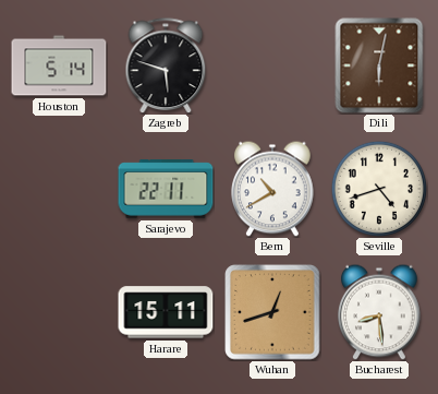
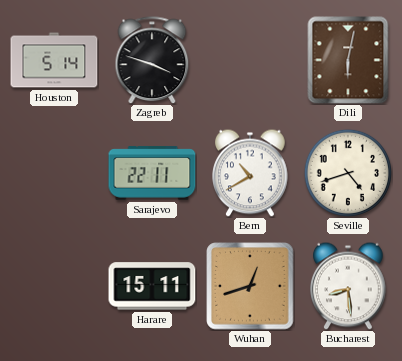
Zagreb: 5:48 -> 3:48 (152, 60)
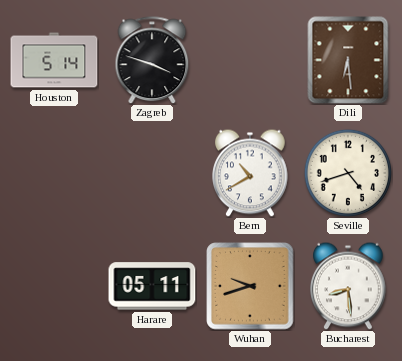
Dili: 6:02 -> 6:29 (348, 60)
Sarajevo: 22:11 -> none (152, 173)
Harare: 15:11 -> 05:11 (152, 286)
Wuhan: 12:42 -> 9:42 (250, 286)
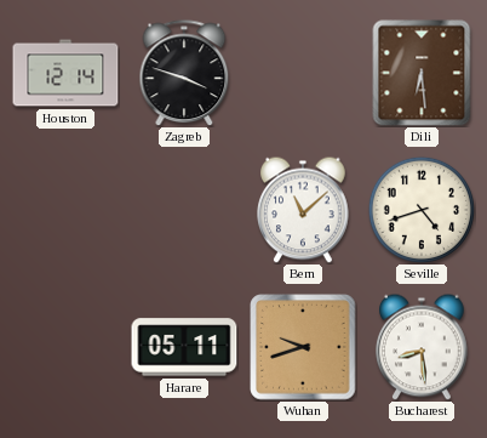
Houston: 5:14 -> 12:14 (65, 73)
Bern: 10:40 -> 11:08 (303, 210)
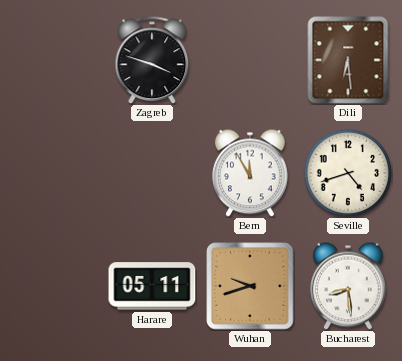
Houston: 12:14 -> none (65, 73)
Bern: 11:08 -> 11:55 (250, 173)
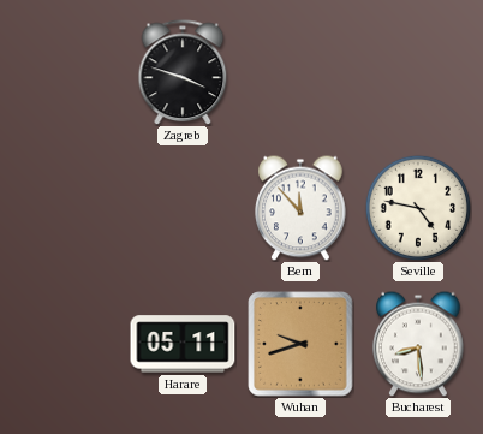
Dili: 6:29 -> none (348, 60)
Bern: 11:55 -> 11:53 (300, 208)
Seville: 4:42 -> 4:47 (417, 207)
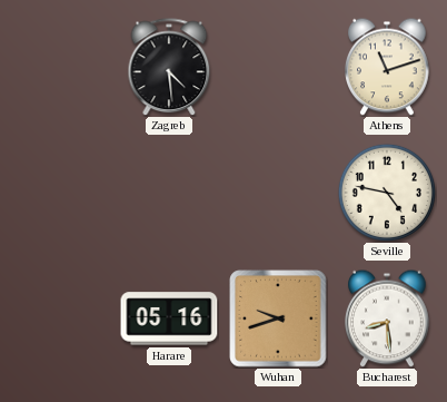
Zagreb: 3:48 -> 4:29 (169, 67)
Athens: none -> 11:12 (387, 67)
Bern: 11:53 -> none (300, 208)
Harare: 05:11 -> 05:16 (169, 318)
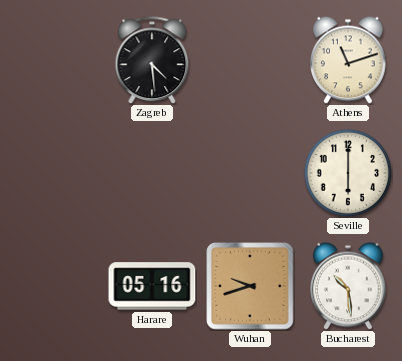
Seville: 4:47 -> 6:00 (347, 172)
Bucharest: 8:29 -> 10:29 (348, 286)
